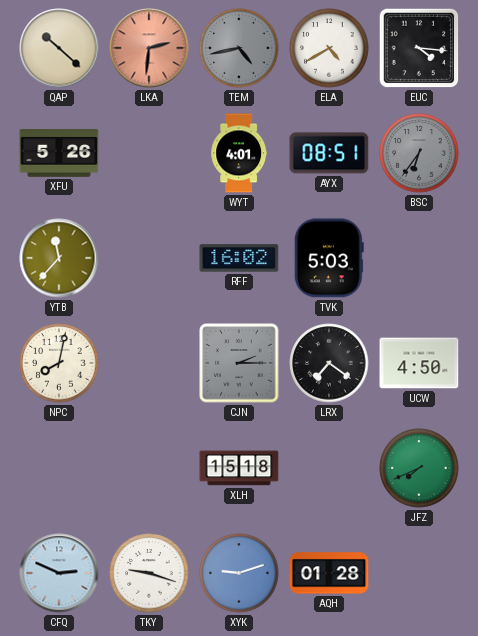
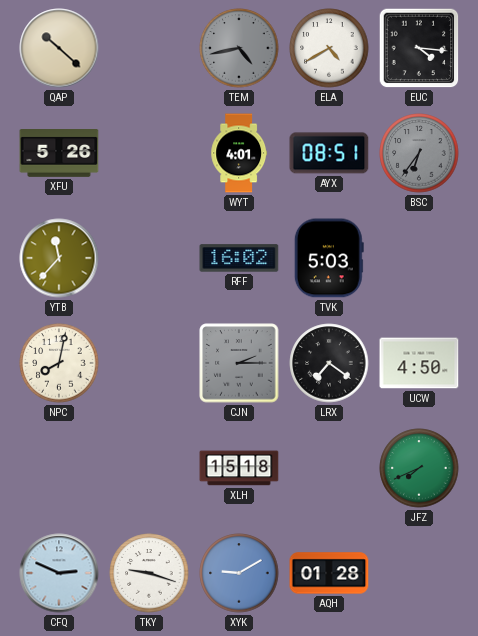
LKA: 2:31 -> none (149, 48)
XYK: 9:12 -> 9:10 (239, 573)
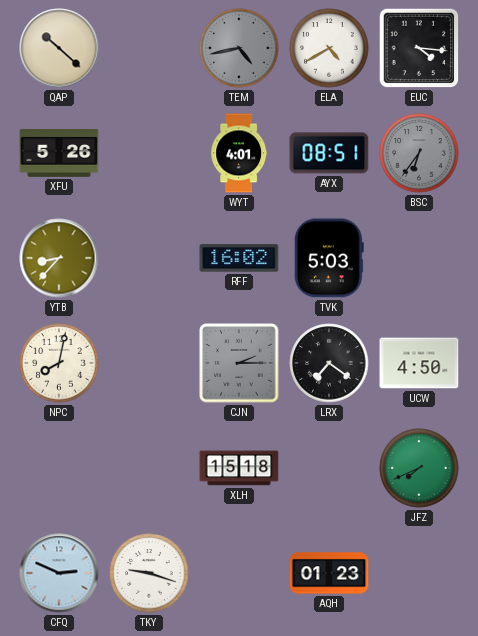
YTB: 11:37 -> 8:37 (59, 258)
XYK: 9:10 -> none (239, 573)
AQH: 01:28 -> 01:23 (329, 573)
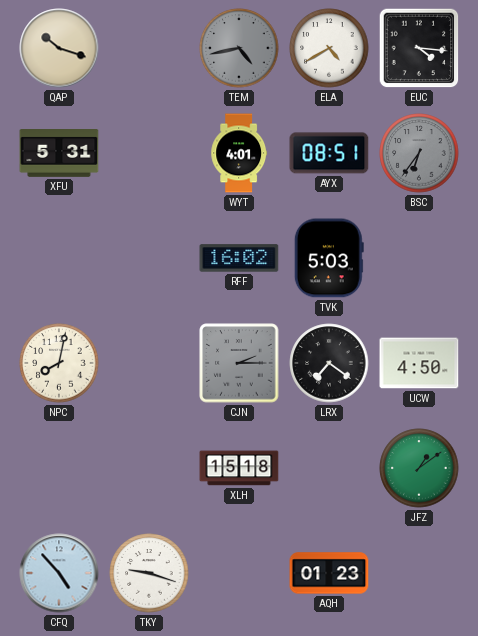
QAP: 10:22 -> 10:18 (59, 48)
XFU: 5:26 -> 5:31 (59, 154)
YTB: 8:37 -> none (59, 258)
JFZ: 7:41 -> 1:09 (419, 468)
CFQ: 2:49 -> 4:53 (59, 573)
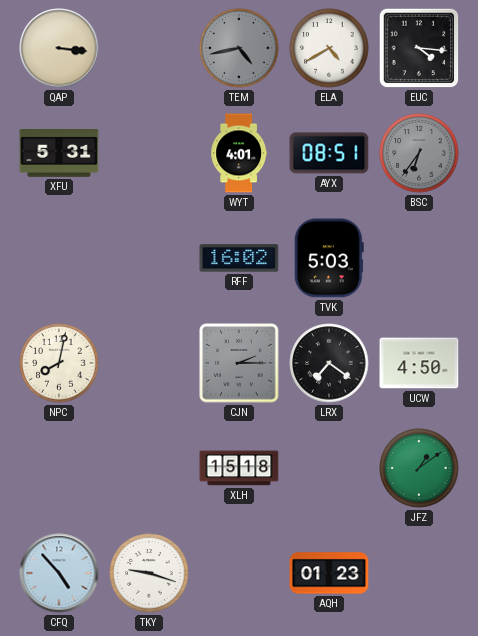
QAP: 10:18 -> 3:16 (59, 48)
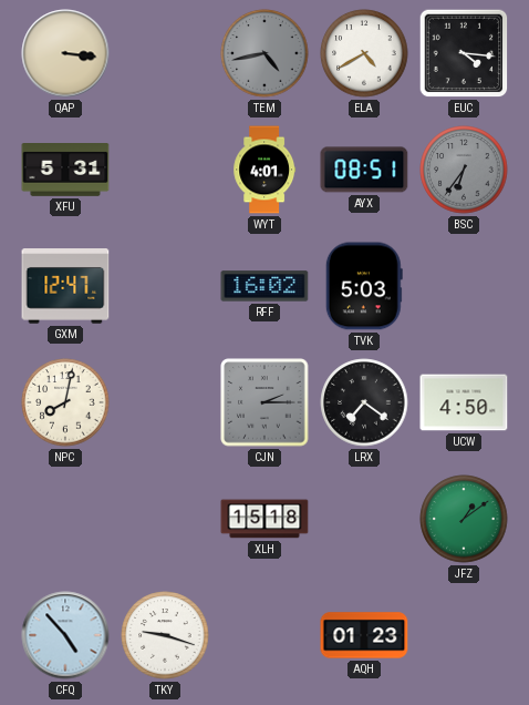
GXM: none -> 12:47 (65, 286)
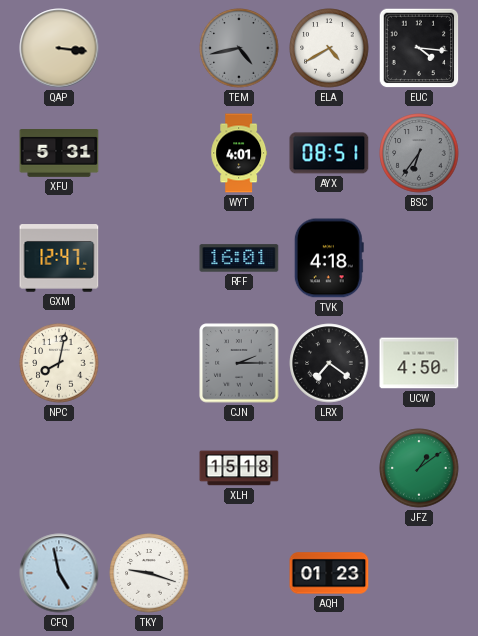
RFF: 16:02 -> 16:01 (239, 258)
TVK: 5:03 -> 4:18 (329, 258)
CFQ: 4:53 -> 4:58 (59, 573)
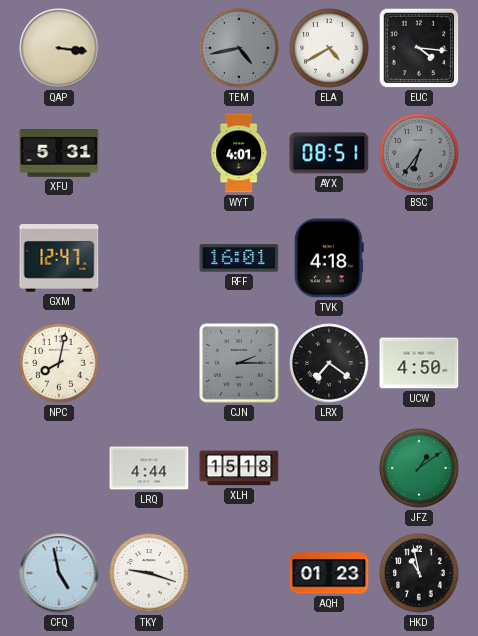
LRQ: none -> 4:44 (149, 468)
HKD: none -> 10:58 (419, 573)
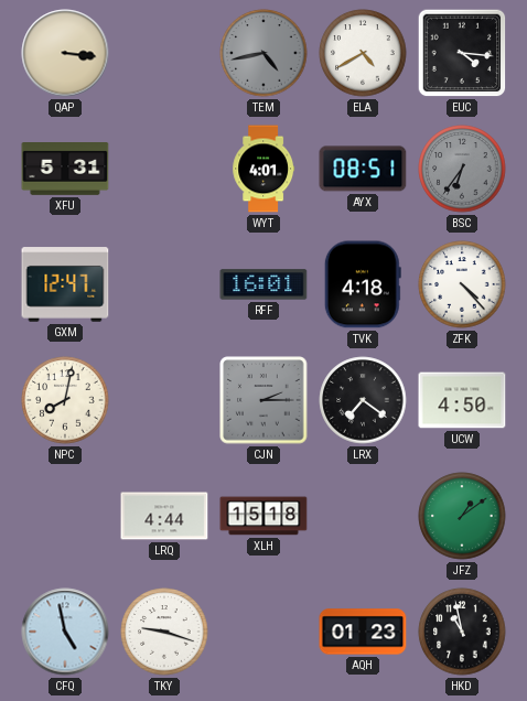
ZFK: none -> 4:23 (462, 284)
